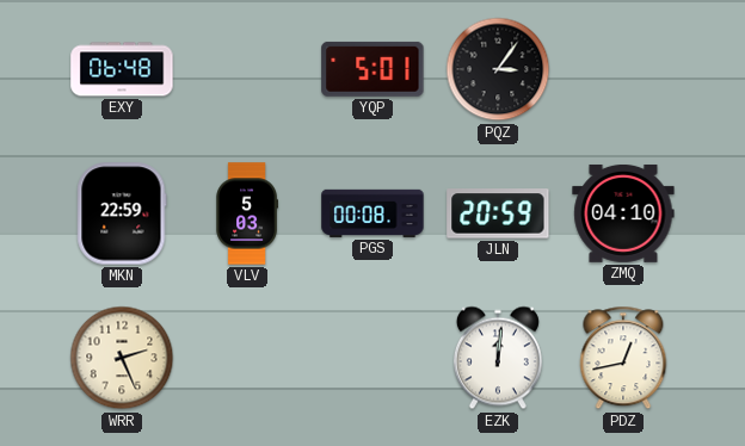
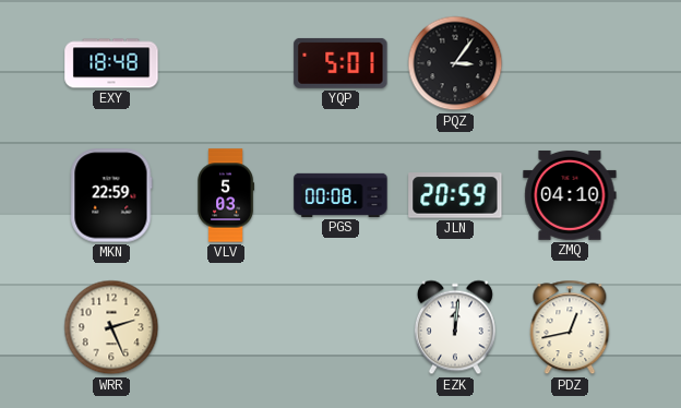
EXY: 06:48 -> 18:48 (111, 63)
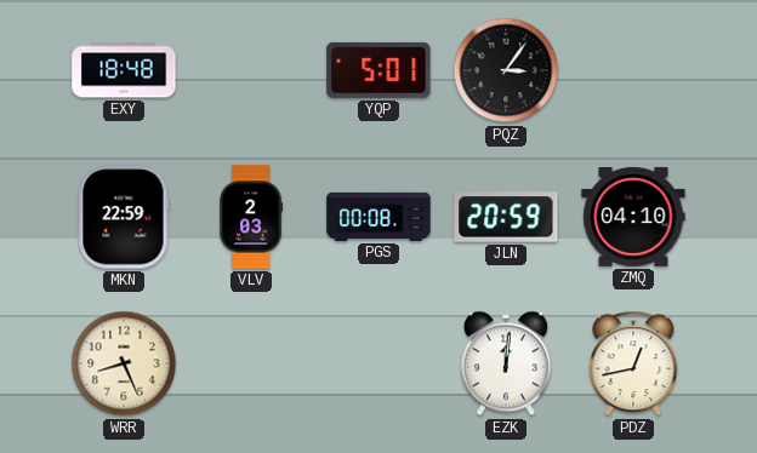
VLV: 5:03 -> 2:03 (251, 217)
WRR: 2:26 -> 8:26 (124, 363)
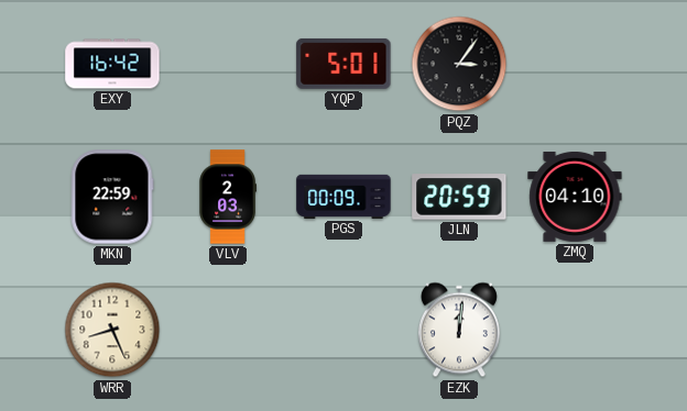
EXY: 18:48 -> 16:42 (112, 64)
PGS: 00:08 -> 00:09 (343, 197)
PDZ: 12:43 -> none (633, 363)
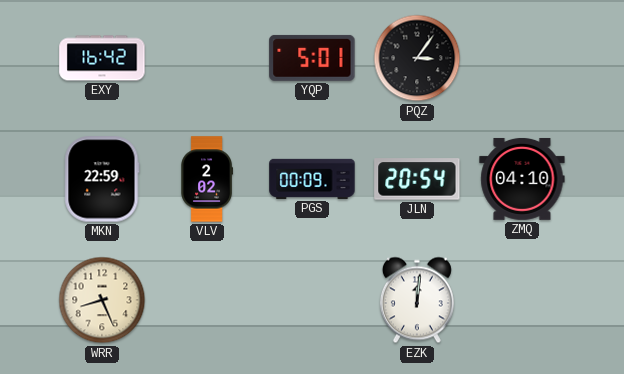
VLV: 2:03 -> 2:02 (207, 179)
JLN: 20:59 -> 20:54 (417, 179)
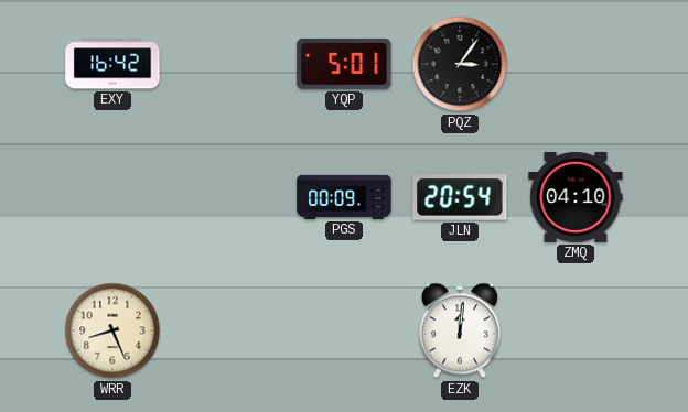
MKN: 22:59 -> none (102, 179)
VLV: 2:02 -> none (207, 179)
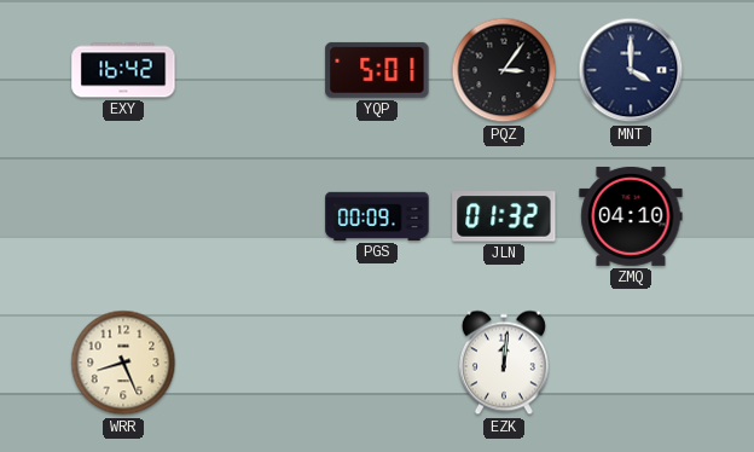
MNT: none -> 4:00 (631, 70)
JLN: 20:54 -> 01:32 (504, 216)
